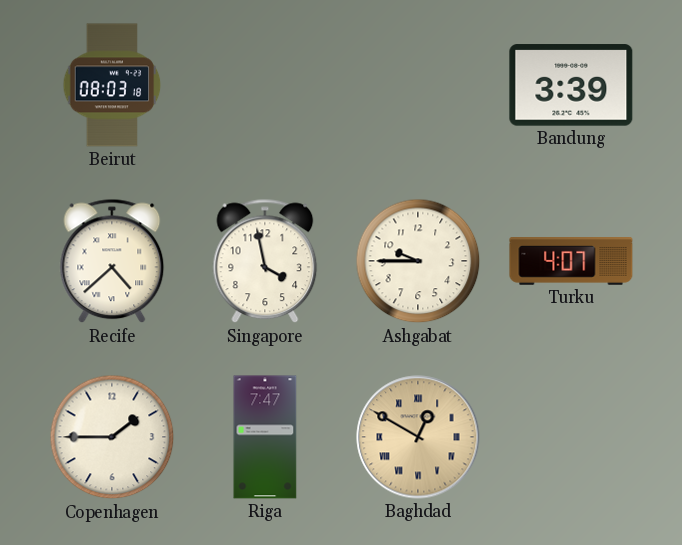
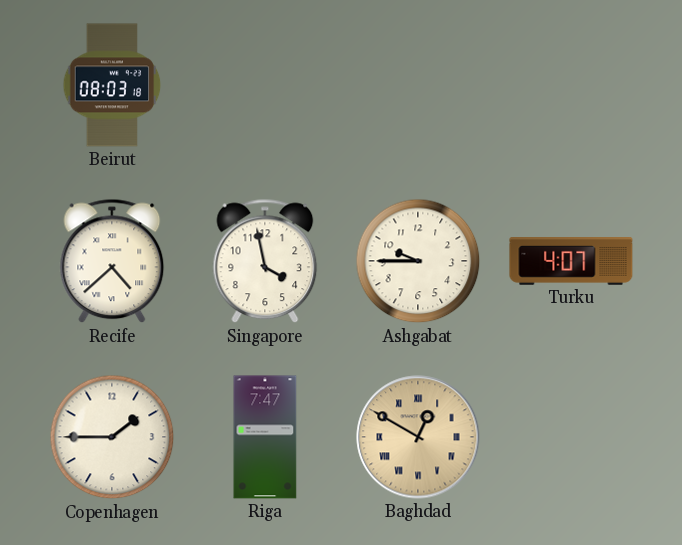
Bandung: 3:39 -> none (571, 85)
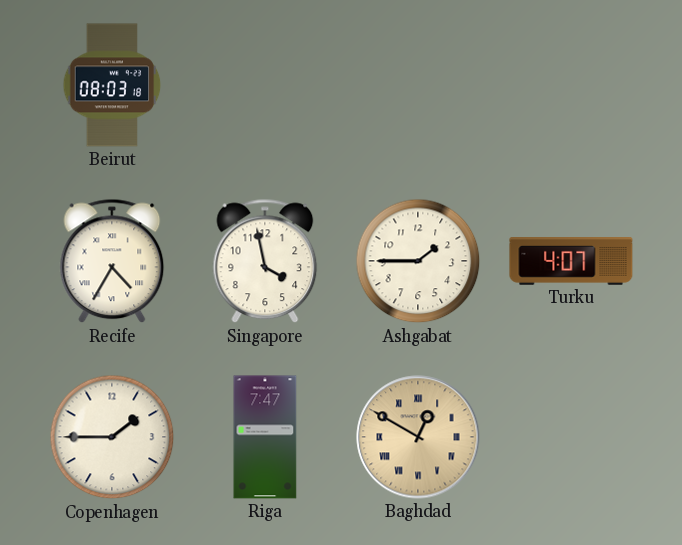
Recife: 4:38 -> 4:35 (112, 261)
Ashgabat: 9:45 -> 1:45 (418, 261)
